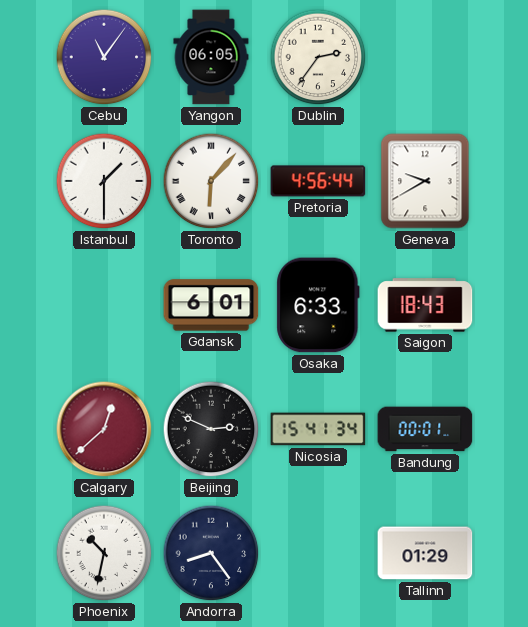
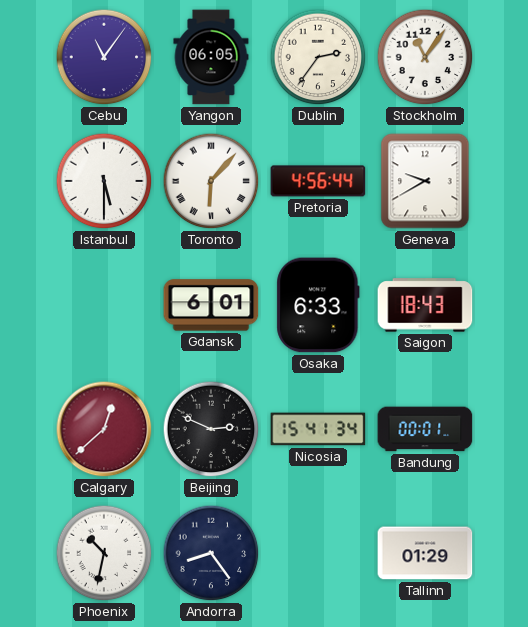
Stockholm: none -> 11:06 (425, 57)
Istanbul: 1:30 -> 5:30 (104, 181)
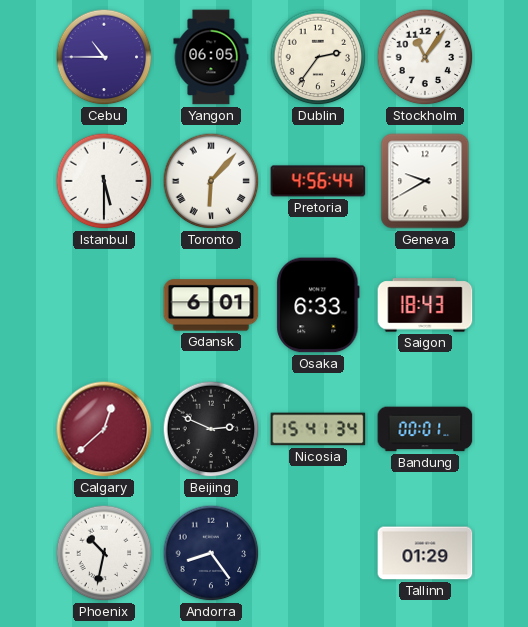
Cebu: 11:06 -> 10:45 (104, 57)
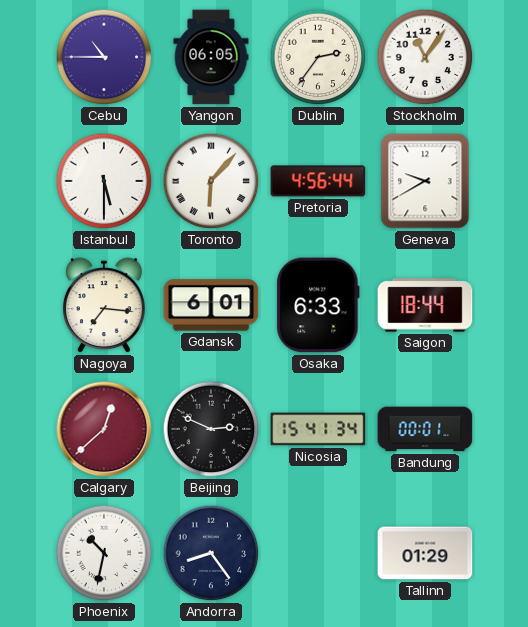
Nagoya: none -> 7:16 (104, 306)
Saigon: 18:43 -> 18:44 (425, 305)
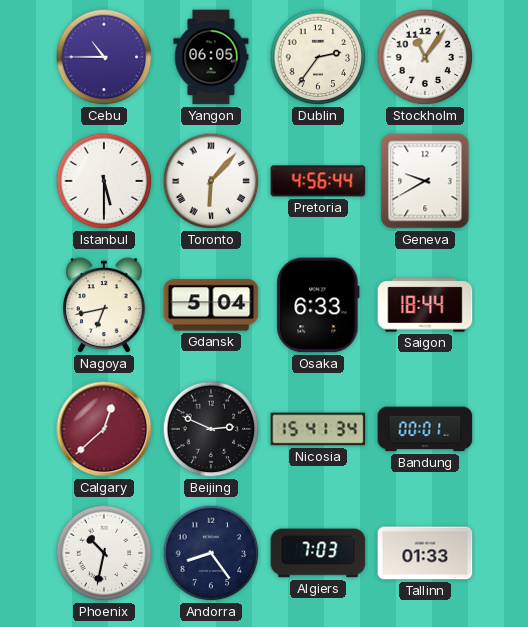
Nagoya: 7:16 -> 6:43 (104, 306)
Gdansk: 6:01 -> 5:04 (211, 305)
Algiers: none -> 7:03 (318, 553)
Tallinn: 01:29 -> 01:33 (425, 553)
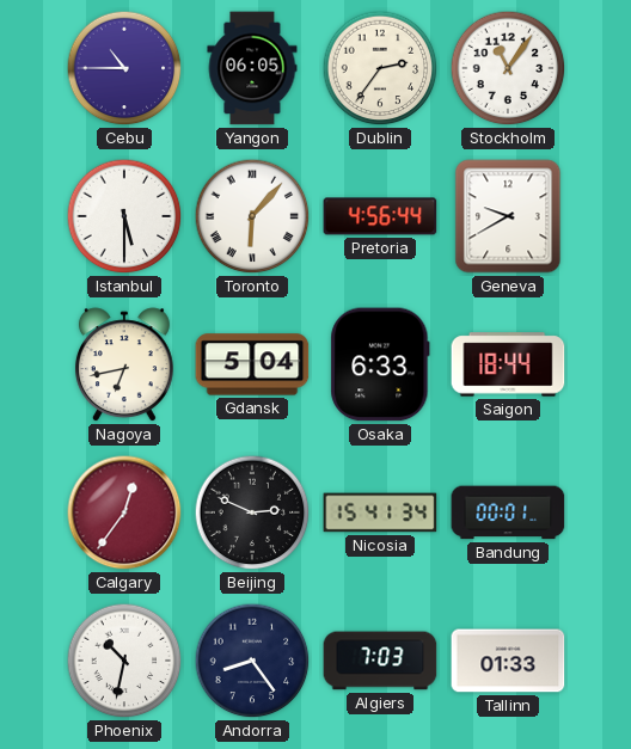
Calgary: 12:38 -> 12:36 (124, 512)
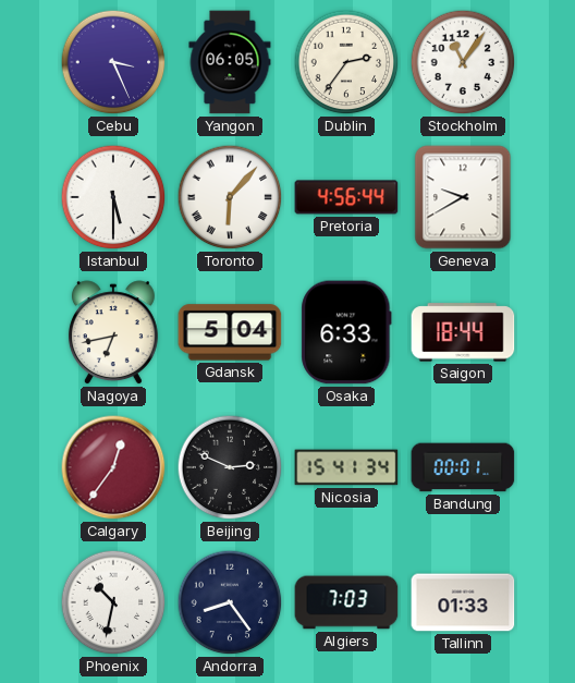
Cebu: 10:45 -> 3:26 (113, 62)
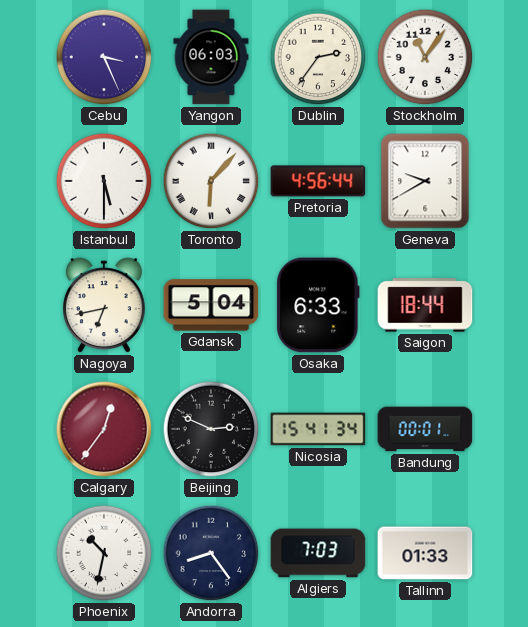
Yangon: 06:05 -> 06:03 (211, 57)
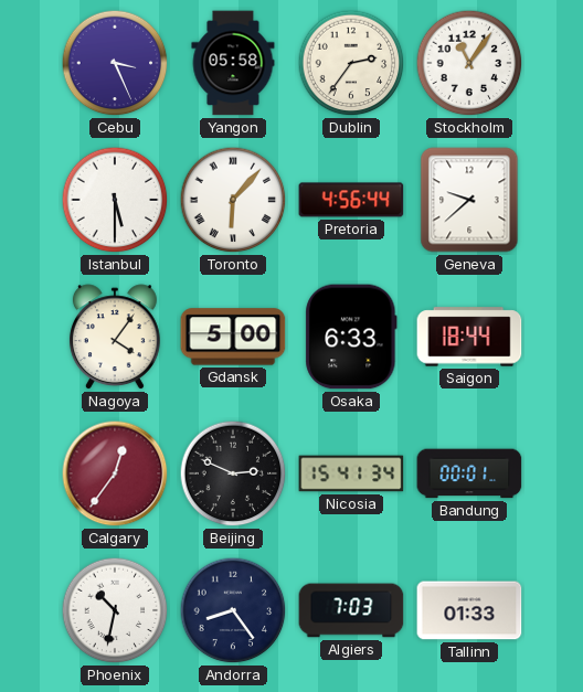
Yangon: 06:03 -> 05:58 (233, 63)
Geneva: 9:40 -> 9:38 (469, 200)
Nagoya: 6:43 -> 4:06 (115, 338)
Gdansk: 5:04 -> 5:00 (233, 337)
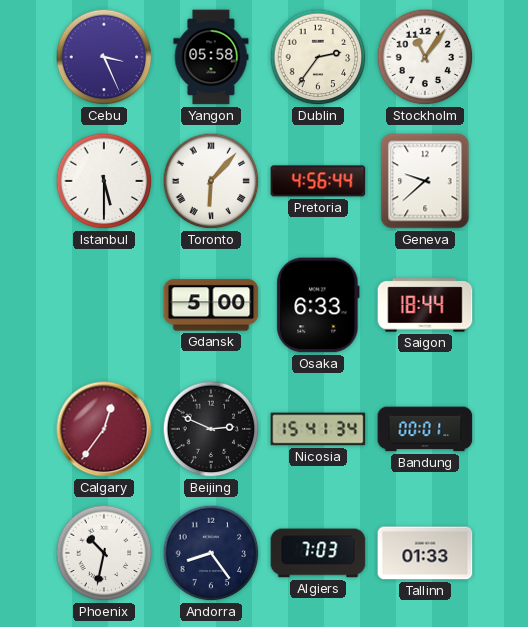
Nagoya: 4:06 -> none (115, 338)
